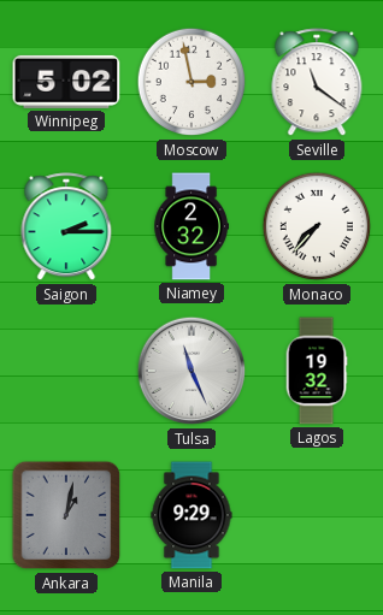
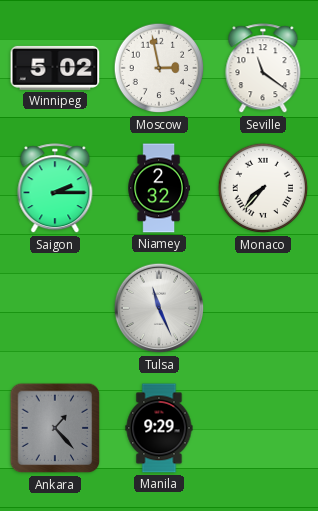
Lagos: 19:32 -> none (317, 371)
Ankara: 1:02 -> 1:23 (55, 428)
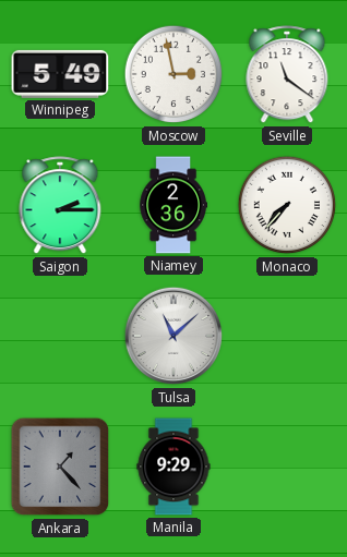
Winnipeg: 5:02 -> 5:49 (60, 74)
Niamey: 2:32 -> 2:36 (172, 205)
Tulsa: 11:26 -> 11:08 (174, 336)
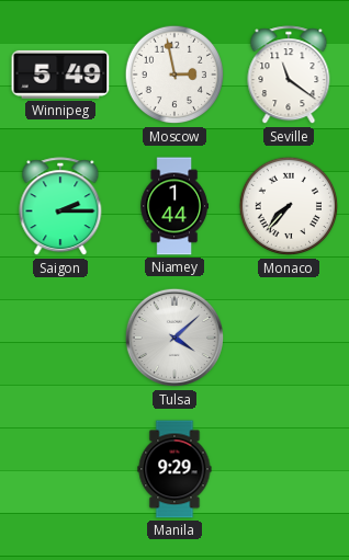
Niamey: 2:36 -> 1:44 (173, 206)
Tulsa: 11:08 -> 4:08 (174, 338)
Ankara: 1:23 -> none (60, 467)
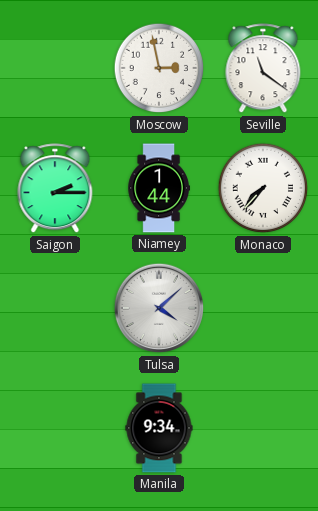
Winnipeg: 5:49 -> none (60, 75)
Manila: 9:29 -> 9:34 (159, 428)
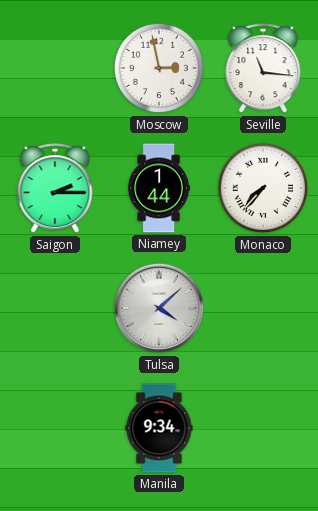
Seville: 11:21 -> 11:16 (263, 69)
